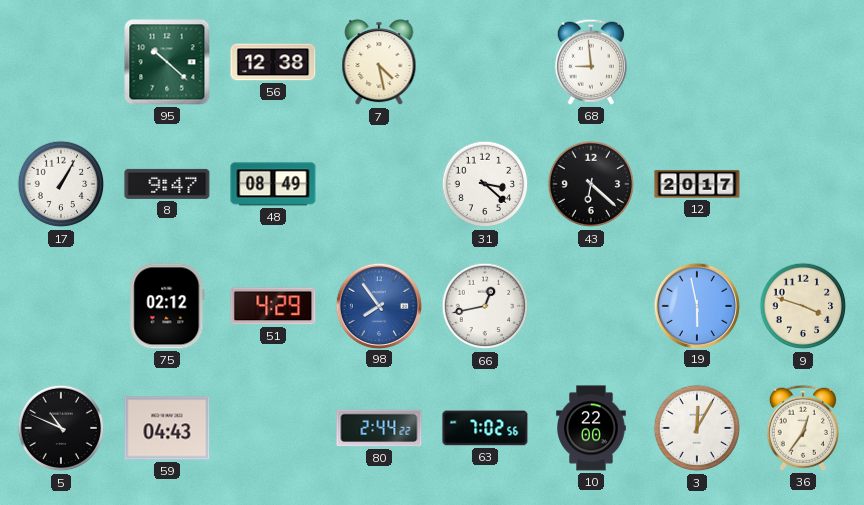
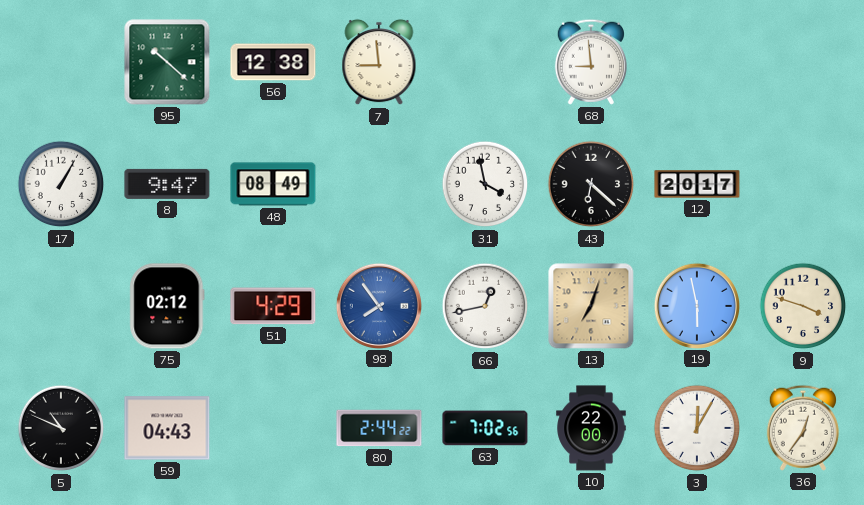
7: 4:28 -> 8:59 (379, 62)
31: 3:22 -> 3:58 (485, 184)
13: none -> 7:03 (591, 306)
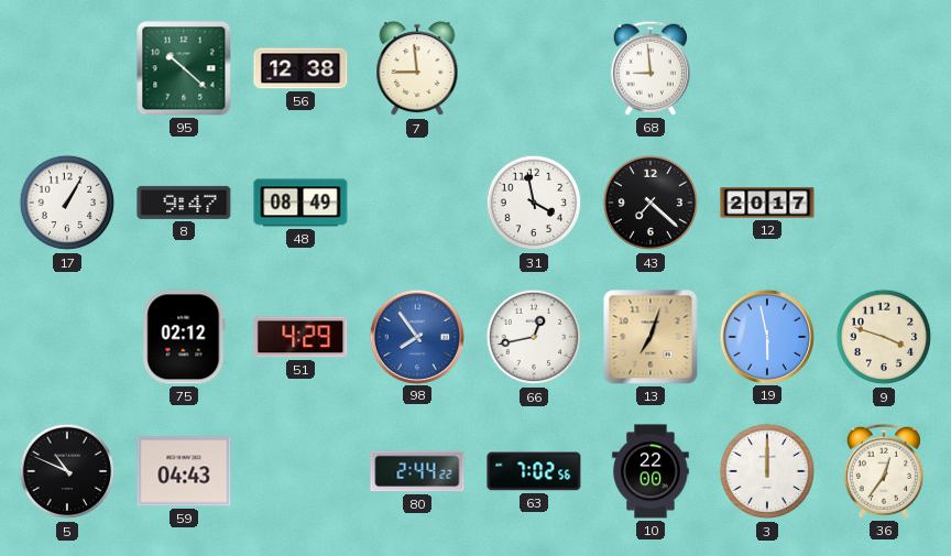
43: 6:22 -> 7:22 (651, 203)
3: 12:05 -> 12:00 (767, 471)
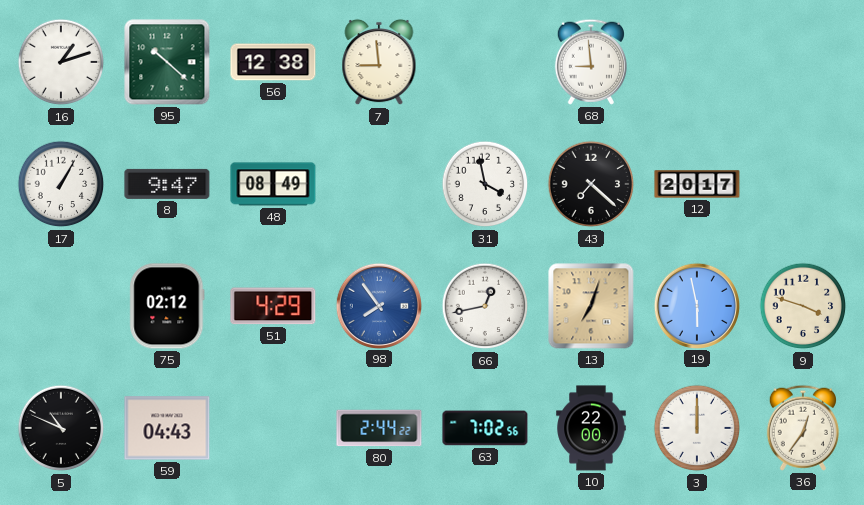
16: none -> 1:12 (61, 62)
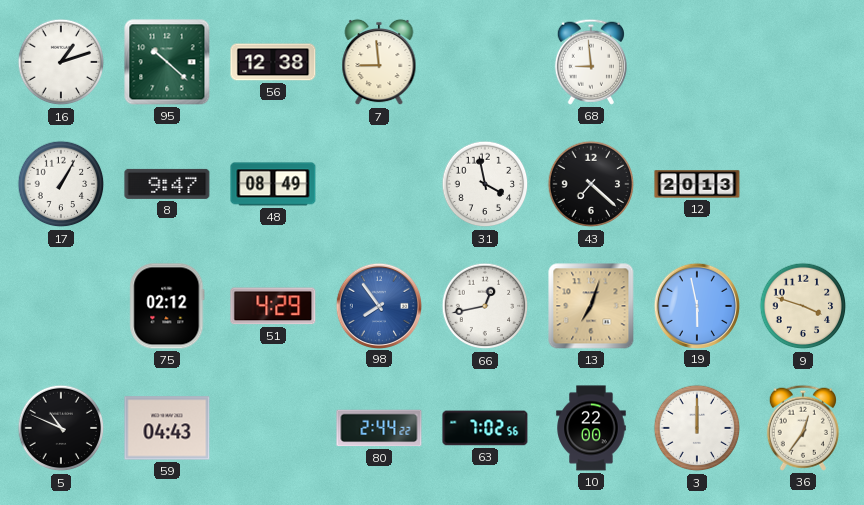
12: 20:17 -> 20:13 (697, 184)
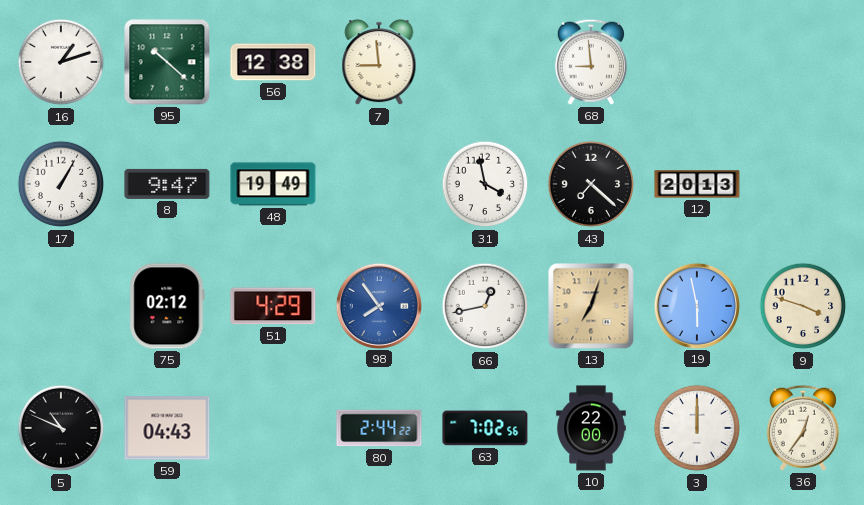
48: 08:49 -> 19:49 (273, 184)
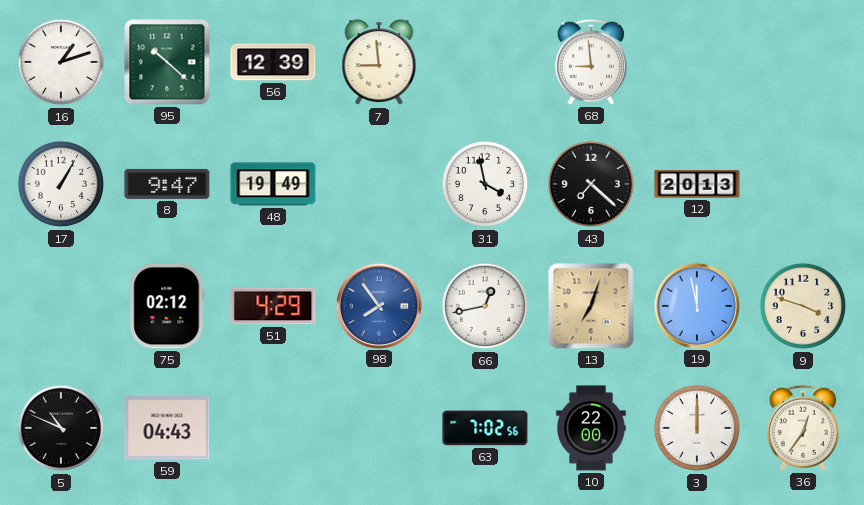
56: 12:38 -> 12:39 (273, 62)
19: 5:58 -> 11:58 (696, 305)
80: 2:44 -> none (379, 428)
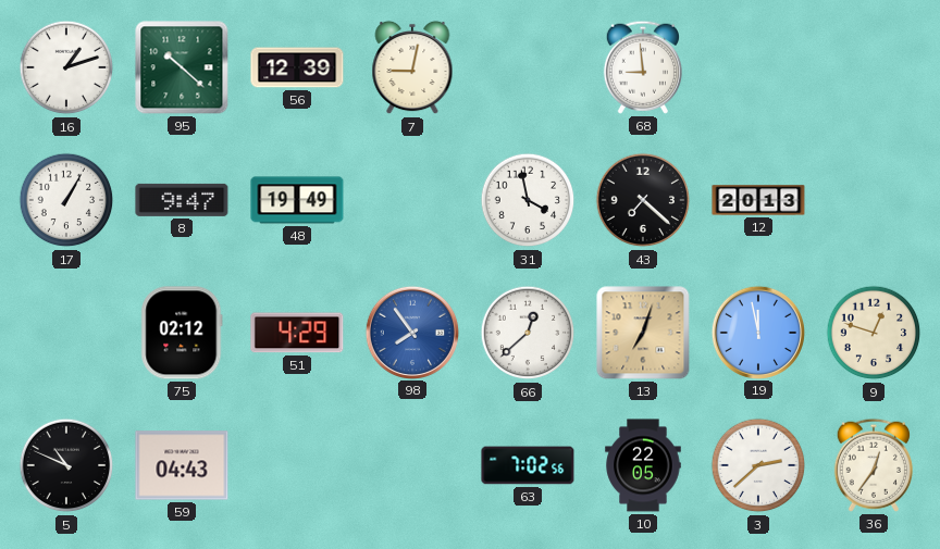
7: 8:59 -> 9:02 (412, 67)
66: 12:43 -> 12:38 (528, 333)
9: 3:48 -> 12:48 (874, 333)
10: 22:00 -> 22:05 (643, 465)
3: 12:00 -> 2:38 (758, 465)
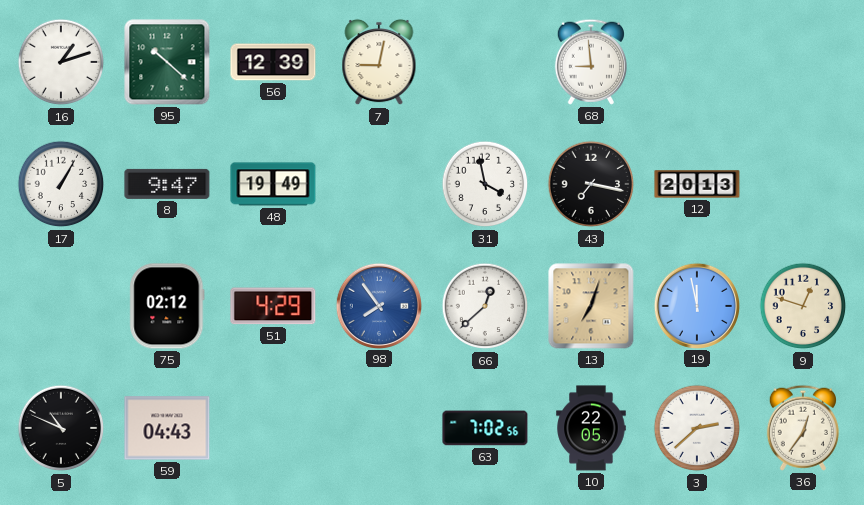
43: 7:22 -> 7:17 (591, 184)
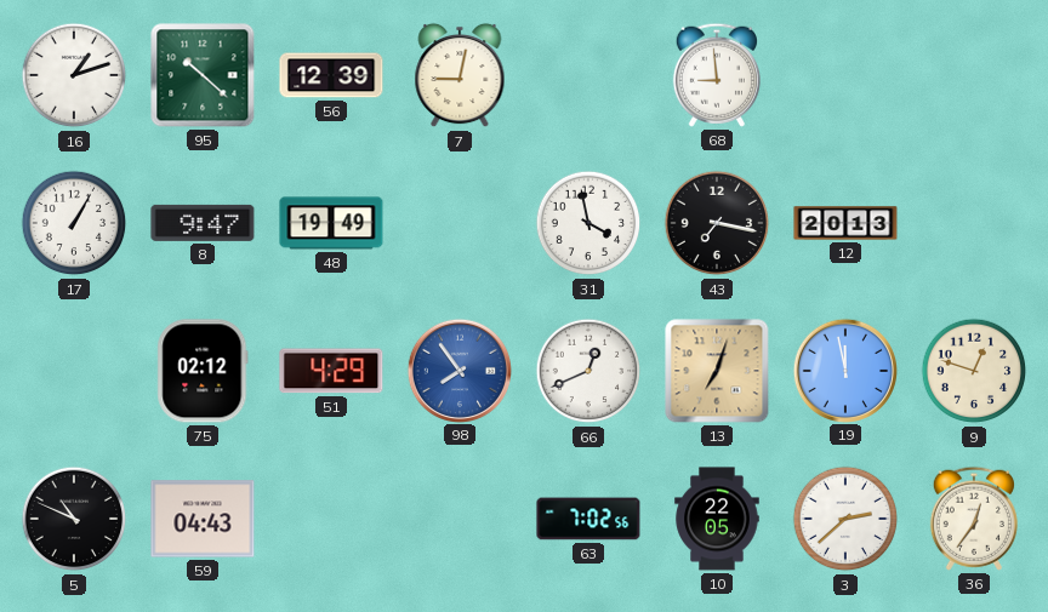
66: 12:38 -> 12:41 (588, 371)
